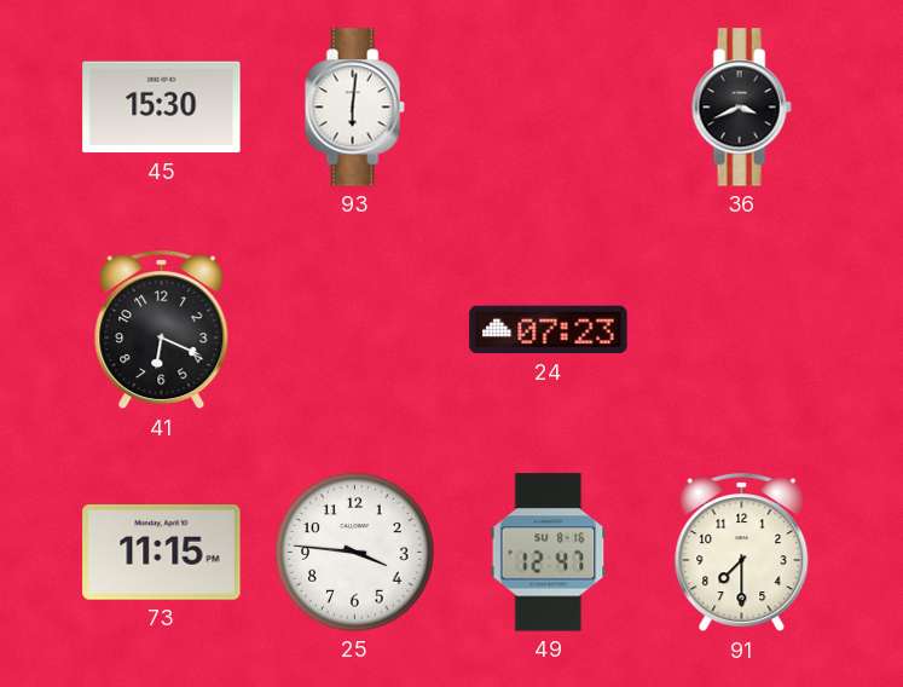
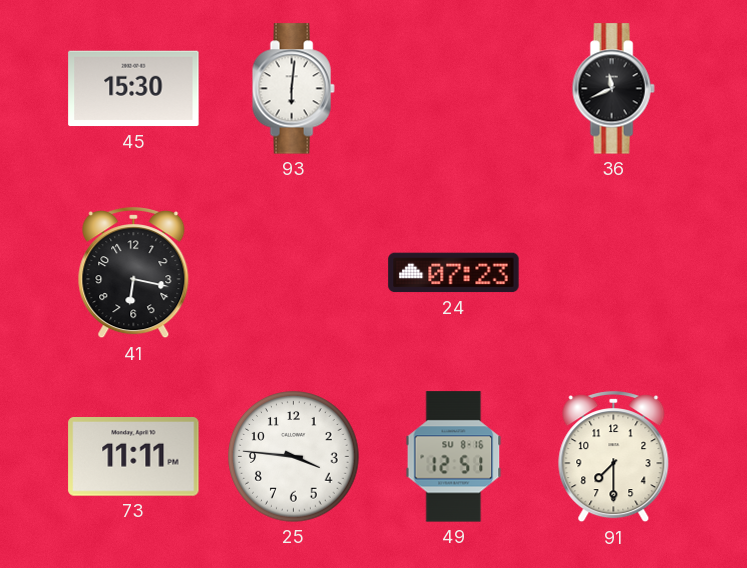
36: 3:41 -> 11:41 (613, 89)
41: 6:19 -> 6:17 (134, 273)
73: 11:15 -> 11:11 (134, 457)
49: 12:47 -> 12:51 (454, 457)
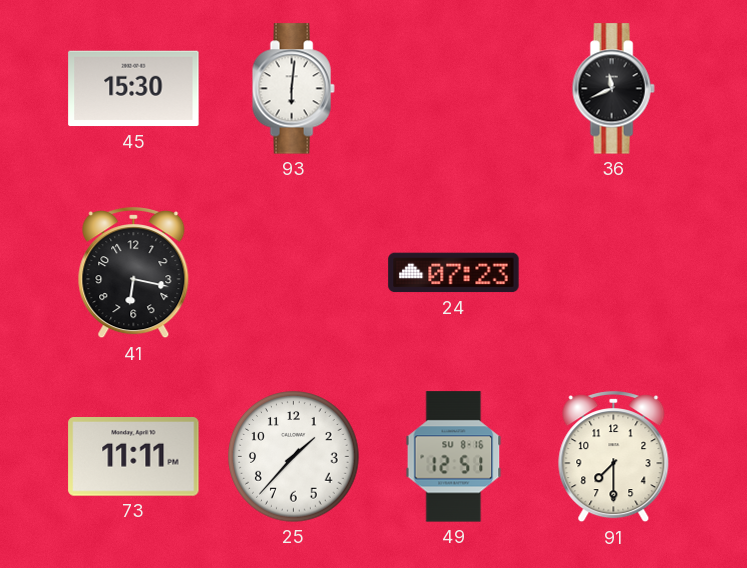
25: 3:46 -> 1:37 (294, 457)
